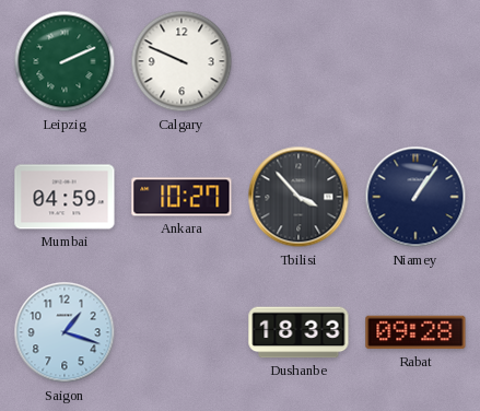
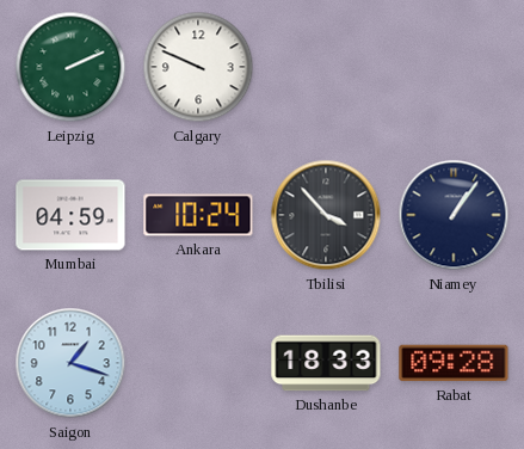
Ankara: 10:27 -> 10:24 (198, 215)
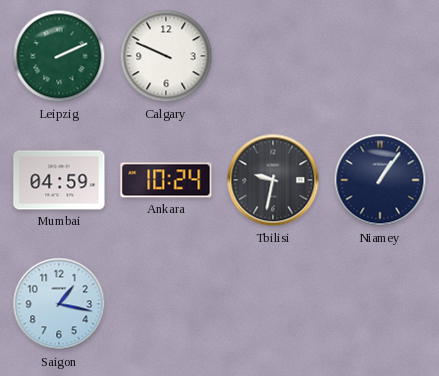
Tbilisi: 3:53 -> 9:32 (273, 180)
Saigon: 1:18 -> 1:17 (59, 304)
Dushanbe: 18:33 -> none (326, 363)
Rabat: 09:28 -> none (454, 363)
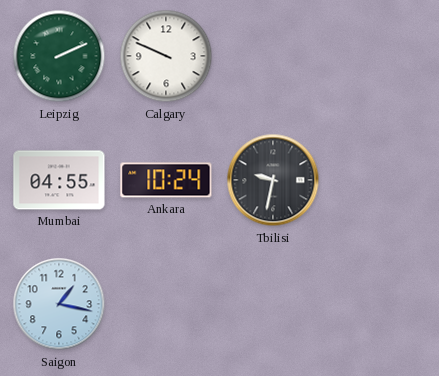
Mumbai: 04:59 -> 04:55 (59, 180)
Niamey: 1:06 -> none (380, 180)
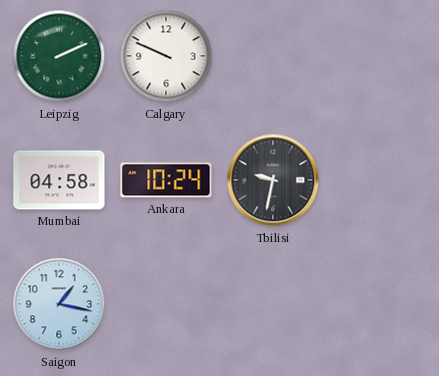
Mumbai: 04:55 -> 04:58 (59, 180)
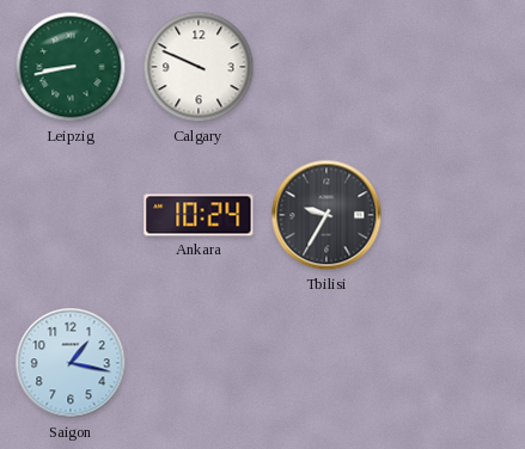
Leipzig: 2:11 -> 8:43 (71, 67)
Mumbai: 04:58 -> none (59, 180)
Tbilisi: 9:32 -> 9:35 (326, 215)
